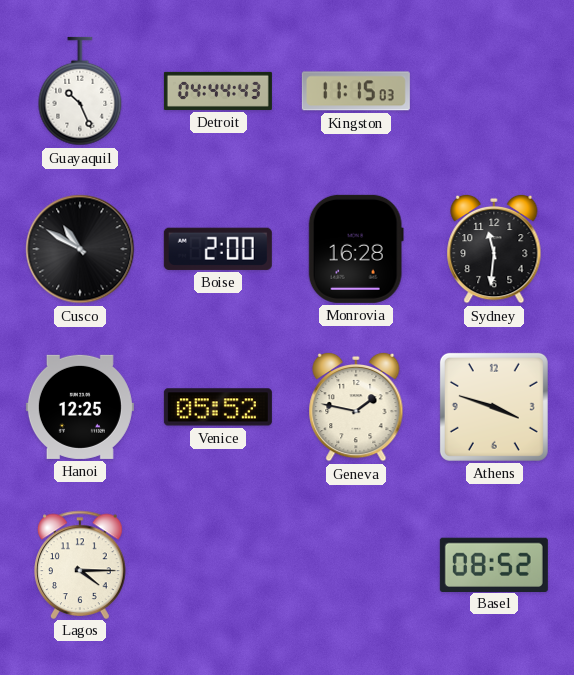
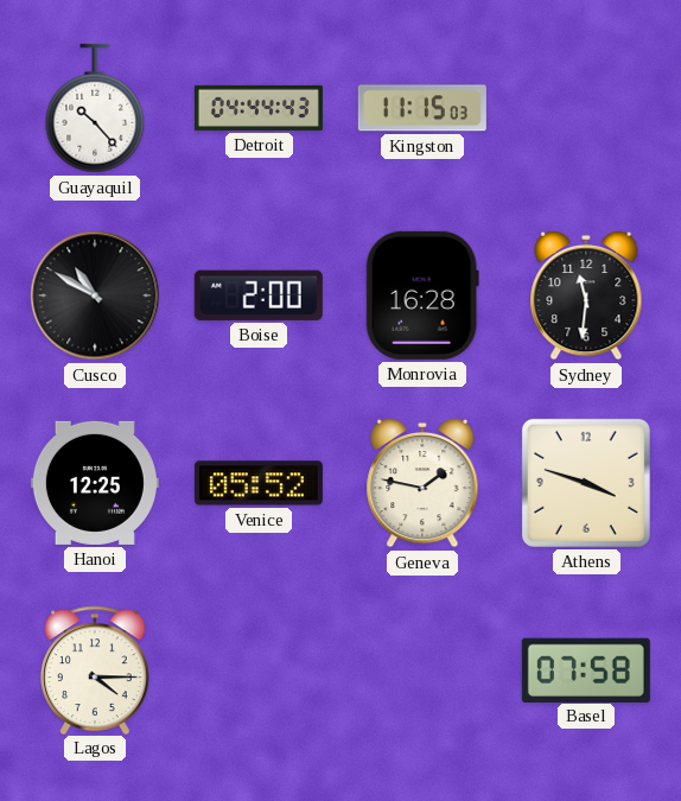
Guayaquil: 10:26 -> 10:23 (95, 108)
Basel: 08:52 -> 07:58 (586, 669)
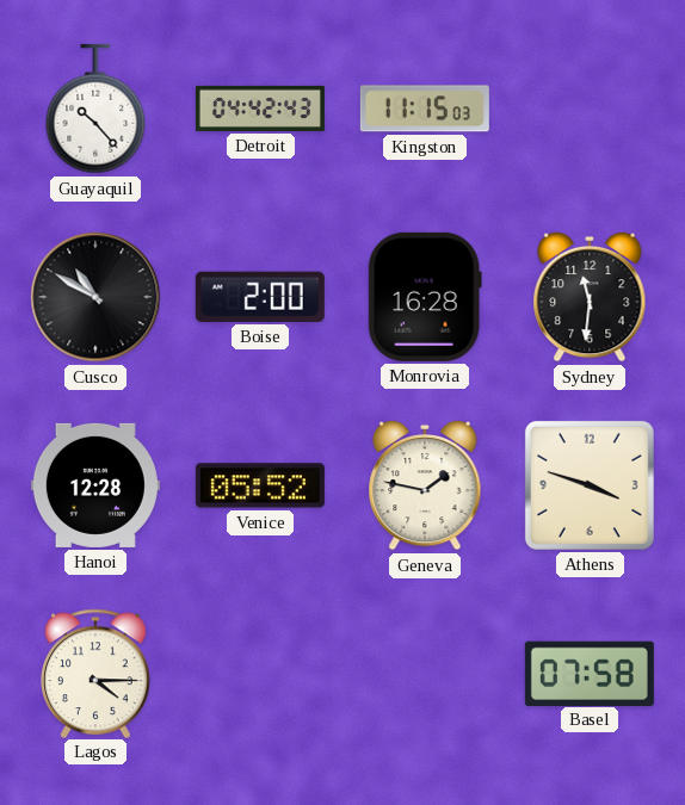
Detroit: 04:44 -> 04:42 (260, 109)
Hanoi: 12:25 -> 12:28 (95, 485)
